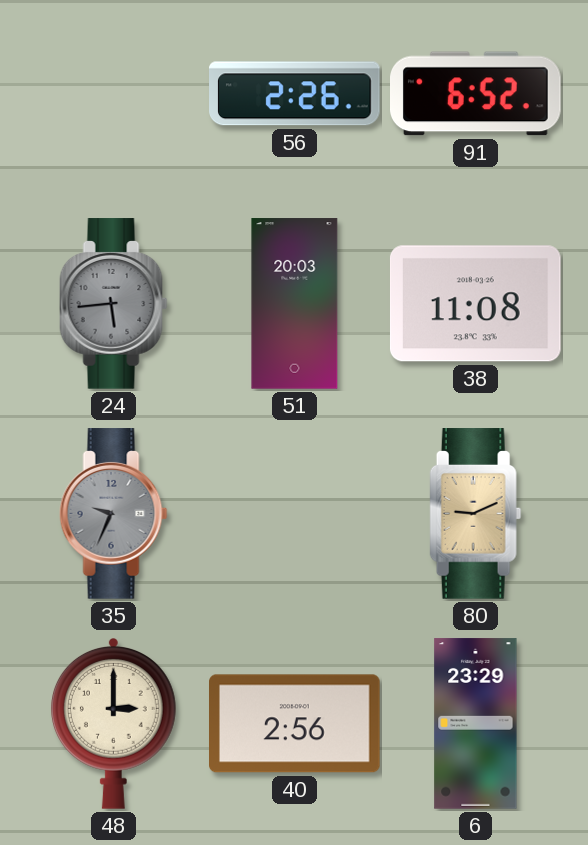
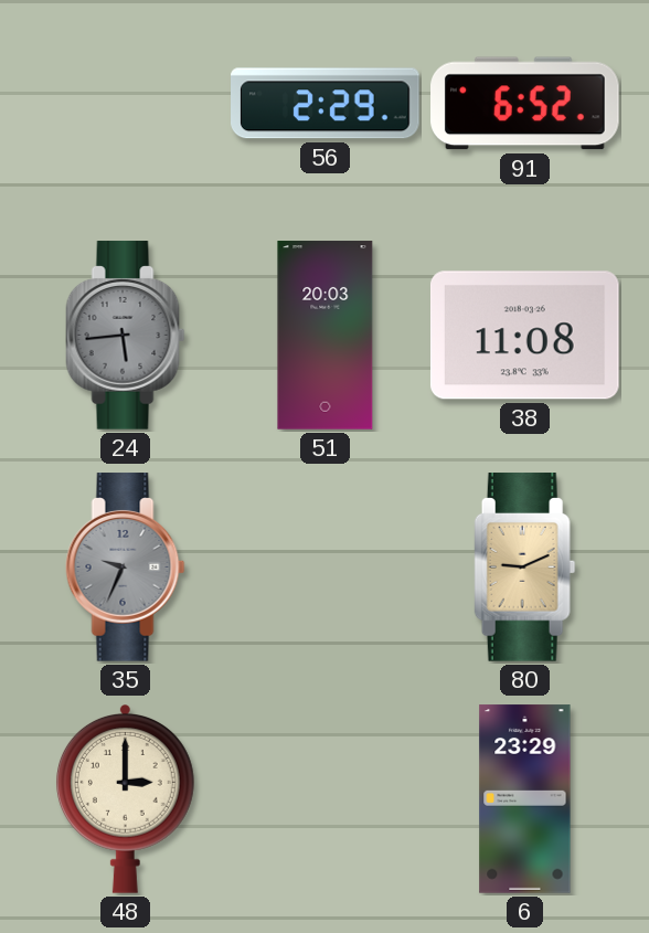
56: 2:26 -> 2:29 (326, 104)
40: 2:56 -> none (295, 724)
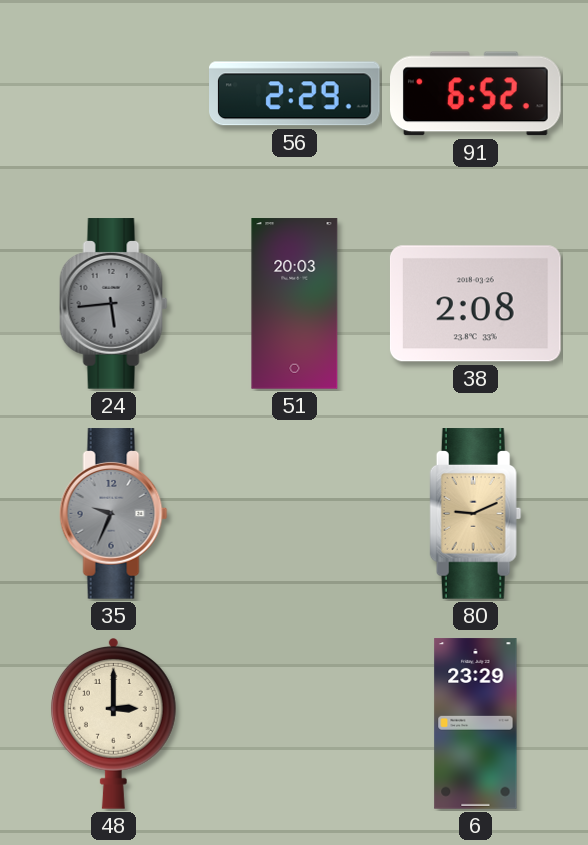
38: 11:08 -> 2:08 (475, 304)
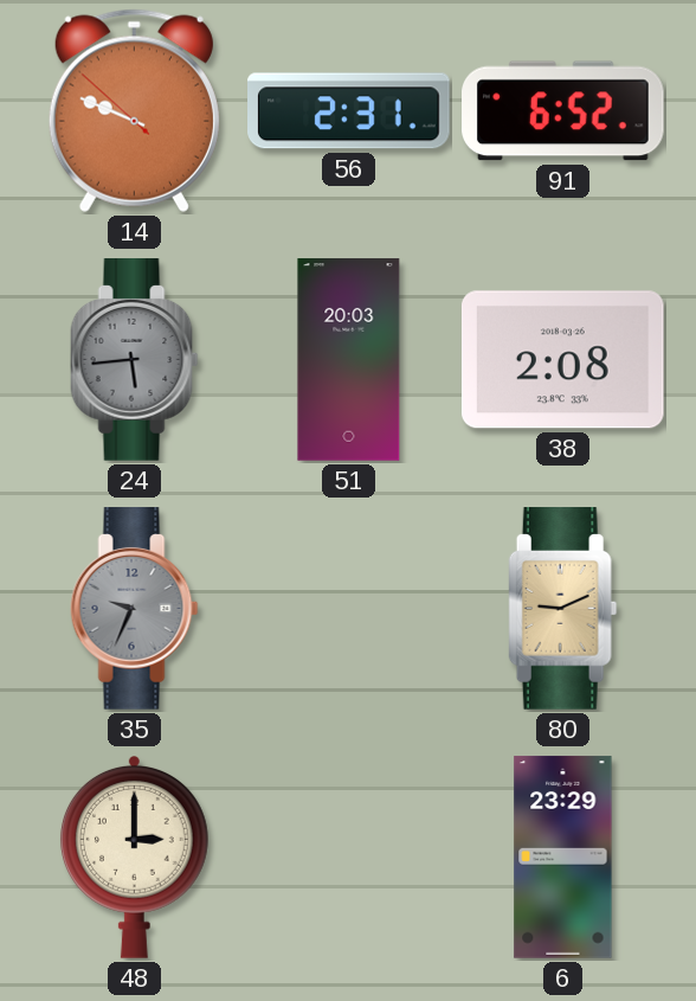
14: none -> 9:48 (134, 110)
56: 2:29 -> 2:31 (349, 111)
